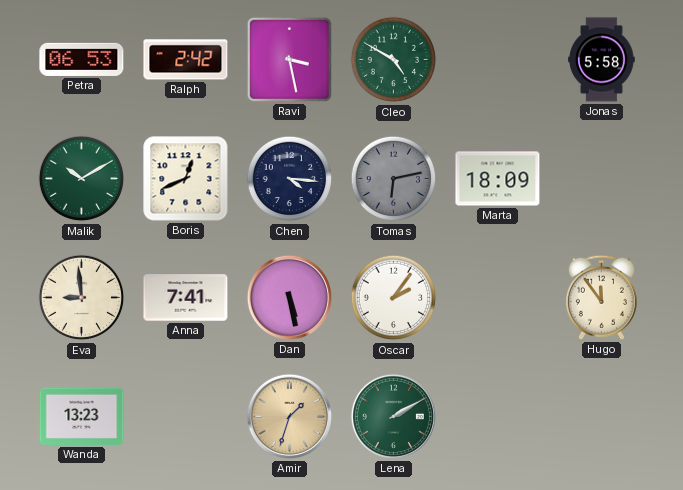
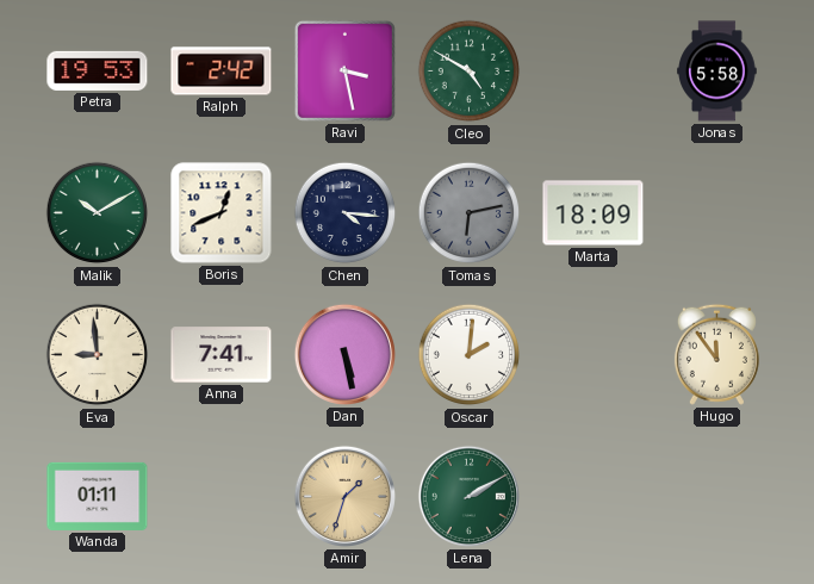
Petra: 06:53 -> 19:53 (98, 70)
Oscar: 2:06 -> 2:01 (470, 355)
Wanda: 13:23 -> 01:11 (98, 496)
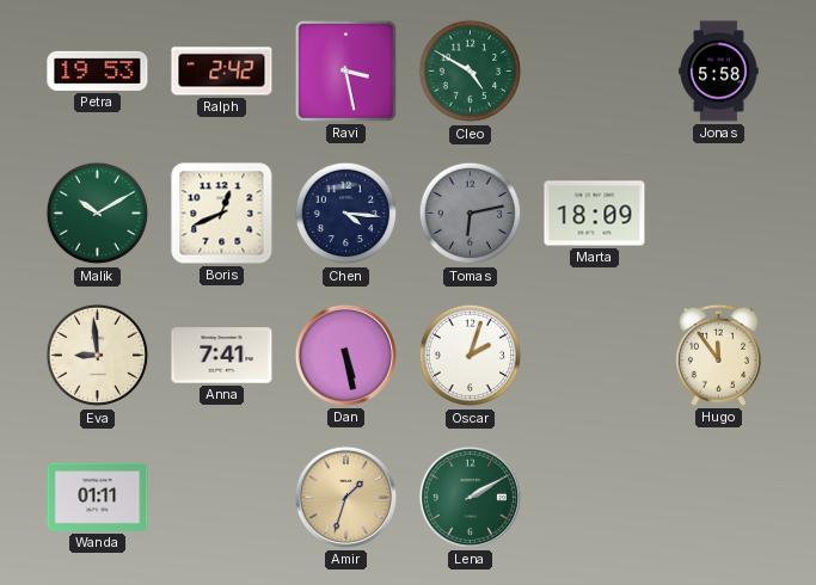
Oscar: 2:01 -> 2:03 (471, 356)
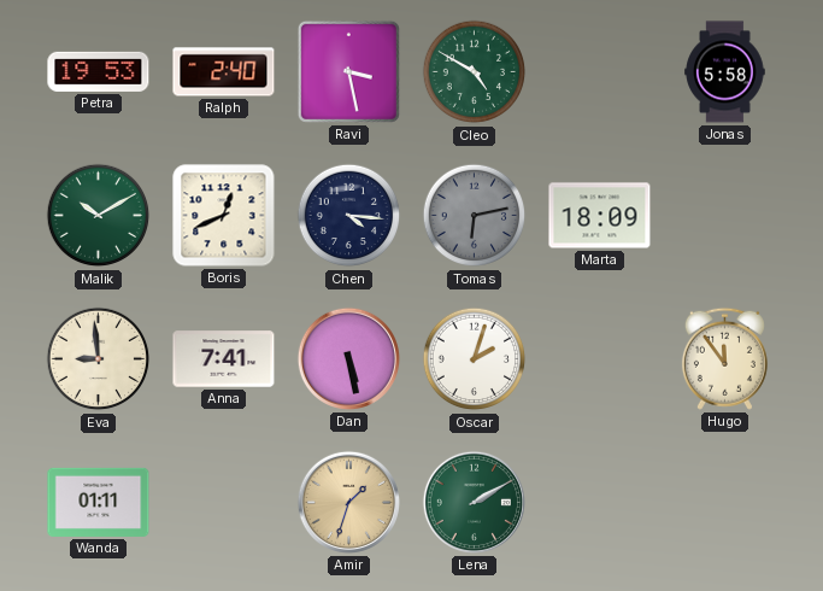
Ralph: 2:42 -> 2:40 (224, 72)
